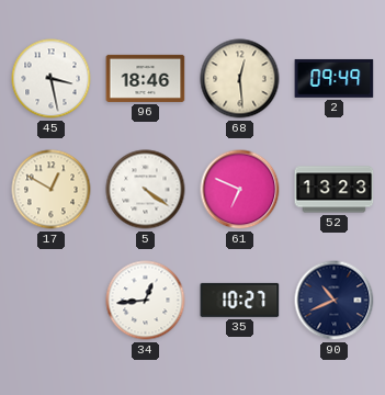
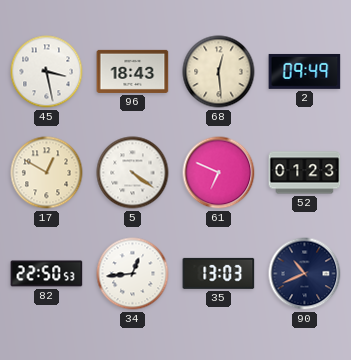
96: 18:46 -> 18:43 (133, 71)
52: 13:23 -> 01:23 (305, 173)
82: none -> 22:50 (47, 274)
35: 10:27 -> 13:03 (219, 273)
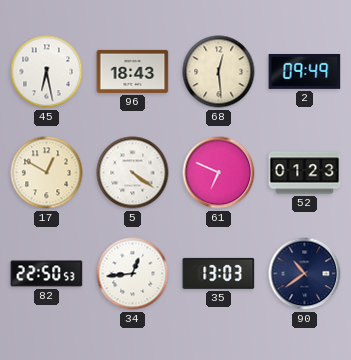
45: 3:28 -> 6:28 (47, 72)
90: 10:41 -> 10:39 (305, 274)
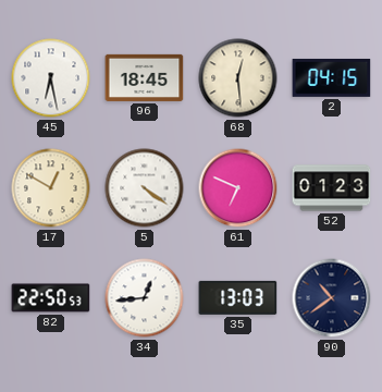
96: 18:43 -> 18:45 (145, 77)
2: 09:49 -> 04:15 (332, 77)
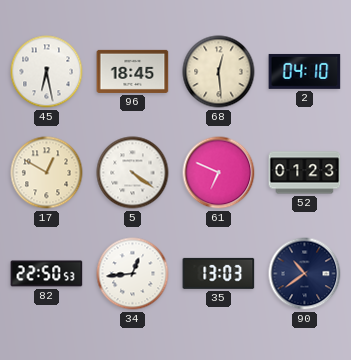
2: 04:15 -> 04:10 (305, 71)
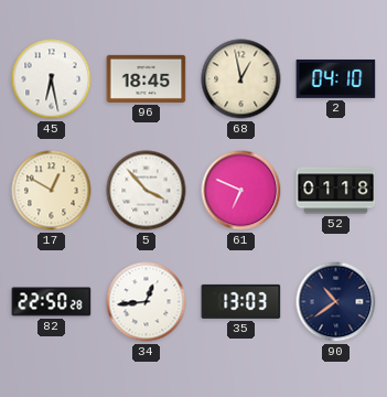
68: 12:29 -> 12:58 (241, 79)
5: 4:21 -> 3:53 (147, 191)
52: 01:23 -> 01:18 (336, 191)
82: 22:50:53 -> 22:50:28 (52, 302)
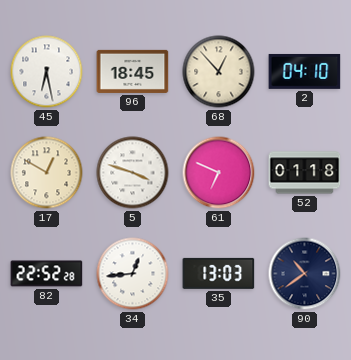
68: 12:58 -> 12:53 (219, 72)
5: 3:53 -> 3:48 (133, 173)
82: 22:50 -> 22:52 (47, 274)
